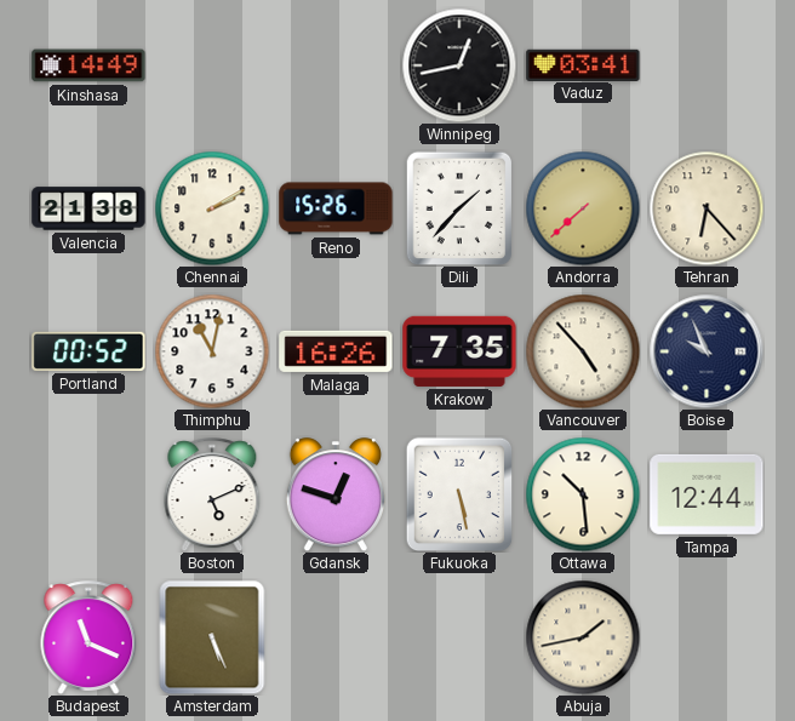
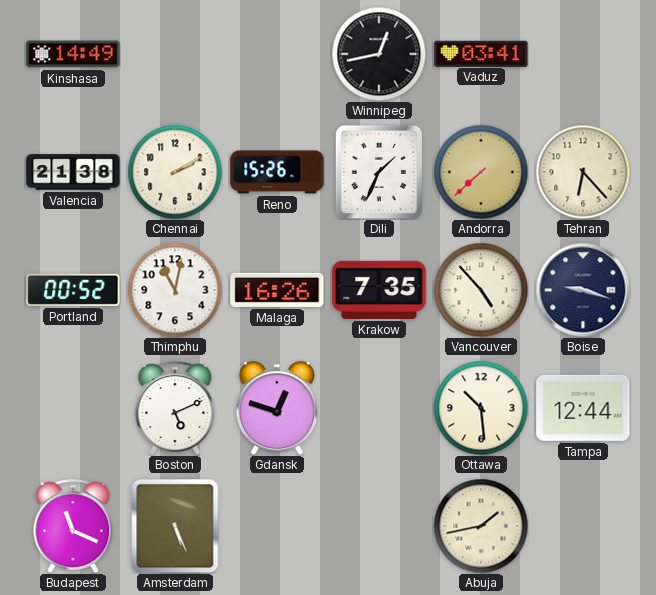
Dili: 1:37 -> 1:34 (379, 172)
Boise: 9:56 -> 9:18 (583, 290)
Fukuoka: 5:28 -> none (459, 494)
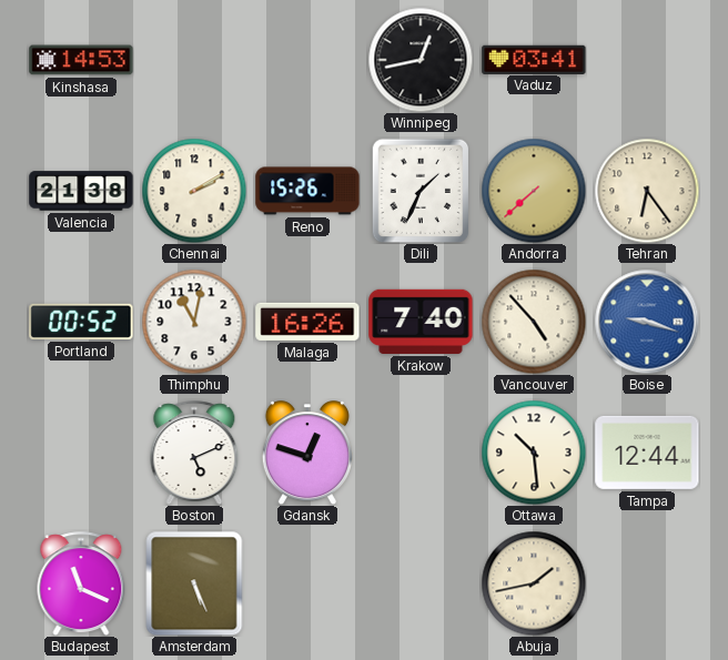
Kinshasa: 14:49 -> 14:53 (81, 60)
Tehran: 6:23 -> 6:24 (647, 191)
Krakow: 7:35 -> 7:40 (421, 322)
Boise dial: navy -> blue (647, 322)
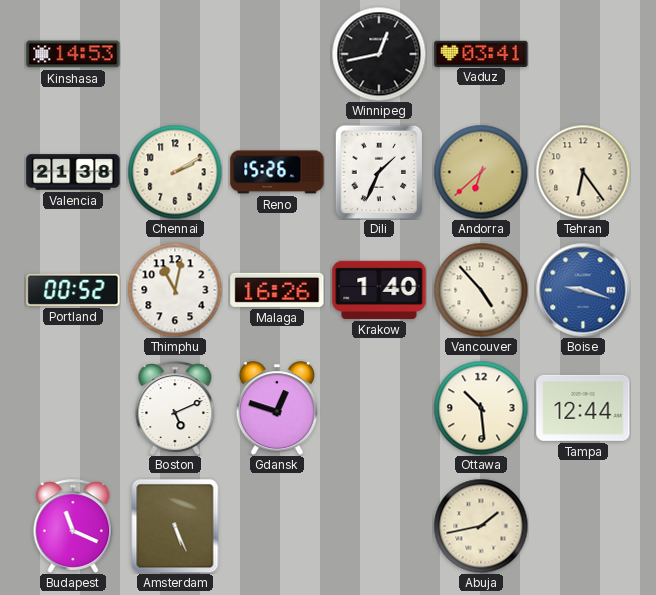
Andorra: 7:38 -> 6:38 (481, 172)
Krakow: 7:40 -> 1:40 (379, 290)
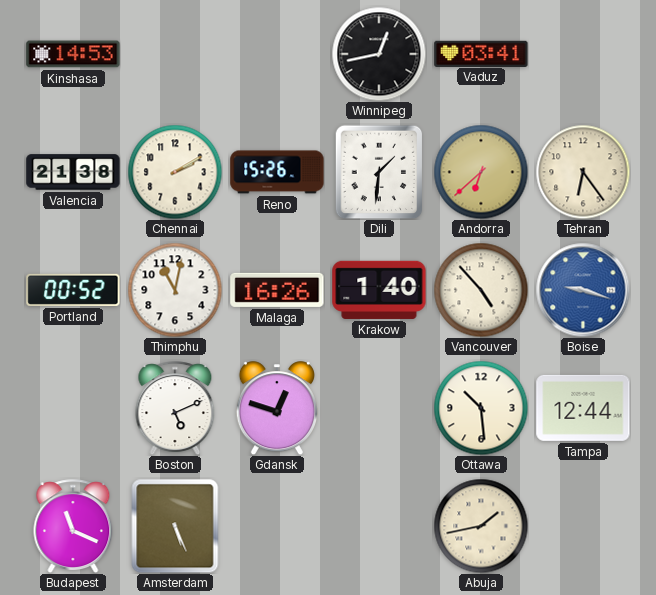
Dili: 1:34 -> 1:31 (379, 172)
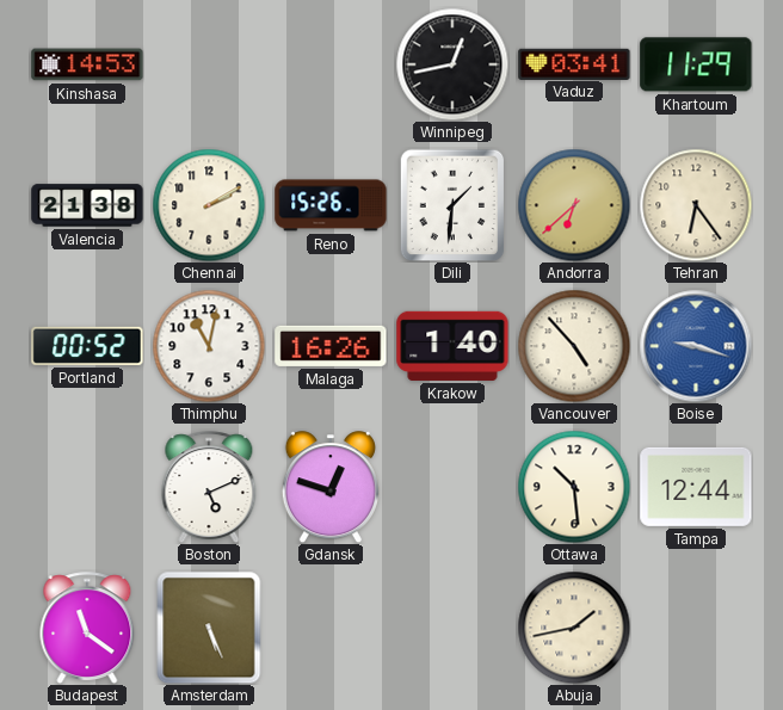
Khartoum: none -> 11:29 (696, 64)
Budapest: 11:19 -> 11:21 (87, 628)
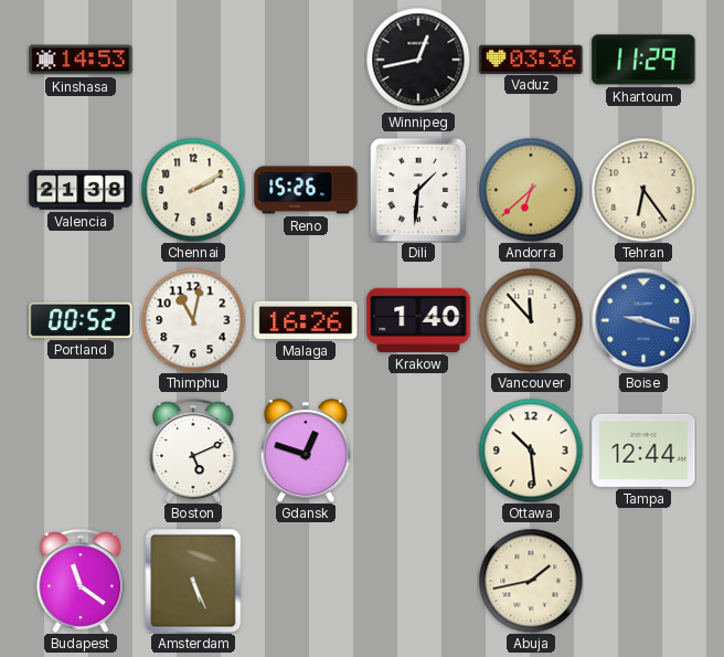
Vaduz: 03:41 -> 03:36 (531, 59)
Vancouver: 4:53 -> 11:53 (531, 320)
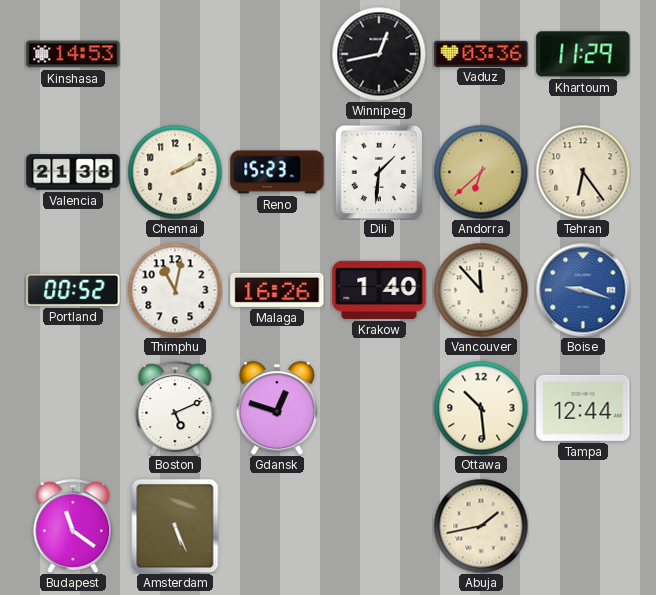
Reno: 15:26 -> 15:23 (277, 172)
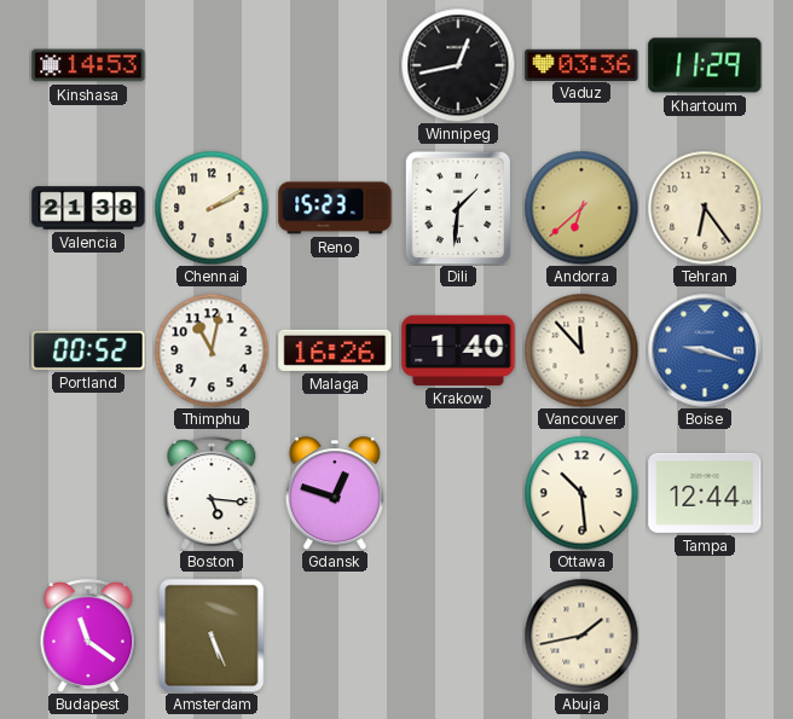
Boston: 5:11 -> 5:16 (212, 493)
